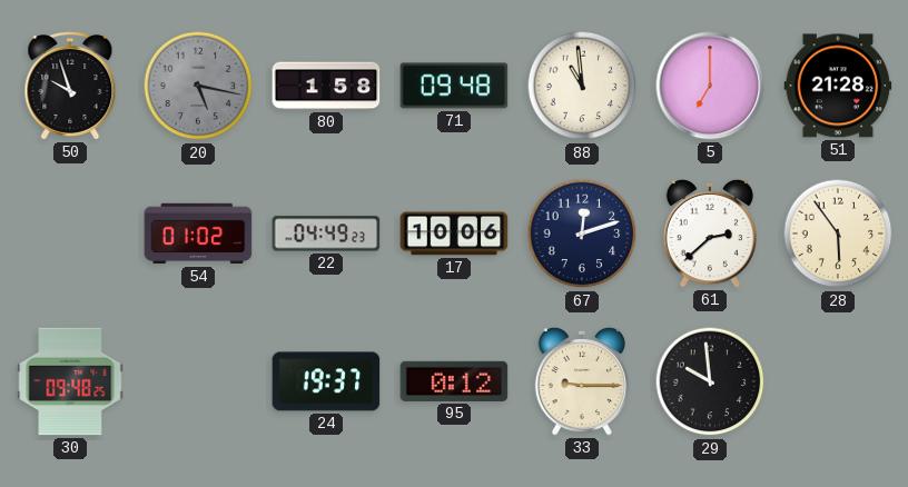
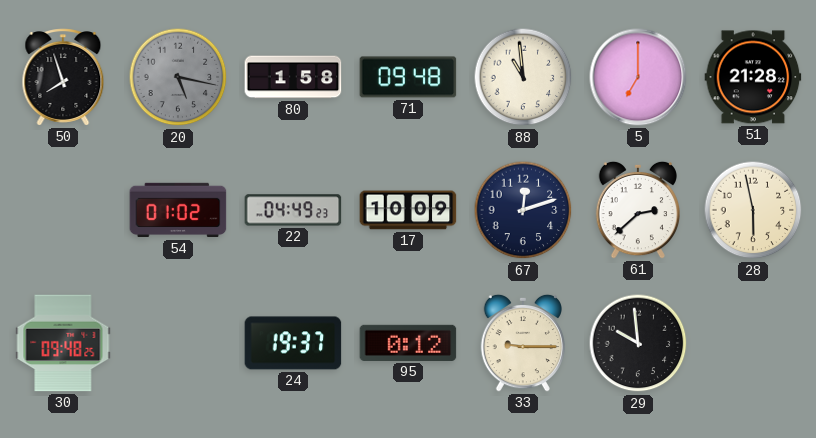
50: 9:57 -> 7:57 (63, 77)
17: 10:06 -> 10:09 (408, 210)
28: 5:54 -> 5:58 (753, 210)
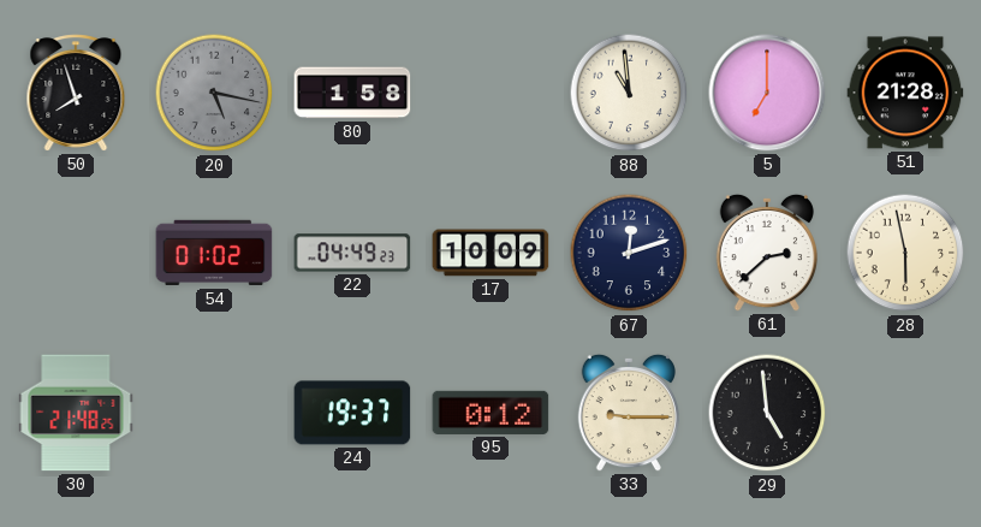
71: 09:48 -> none (408, 77)
30: 09:48 -> 21:48 (76, 413)
29: 9:59 -> 4:59 (767, 413)
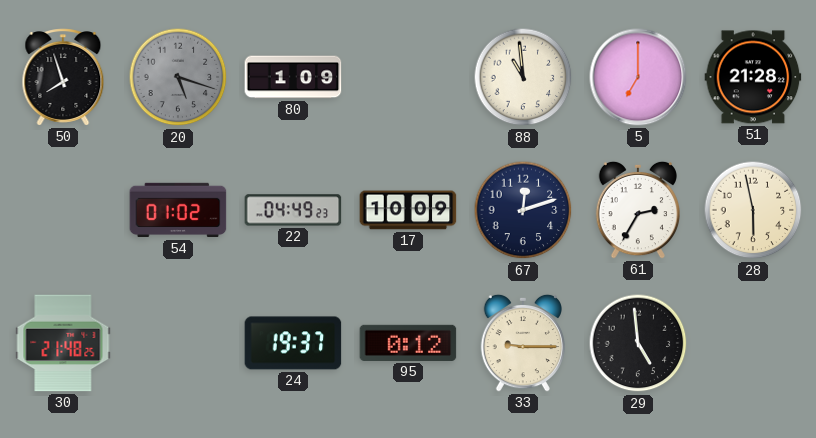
20: 5:17 -> 5:18 (178, 77)
80: 1:58 -> 1:09 (293, 77)
61: 2:38 -> 2:35 (637, 210)
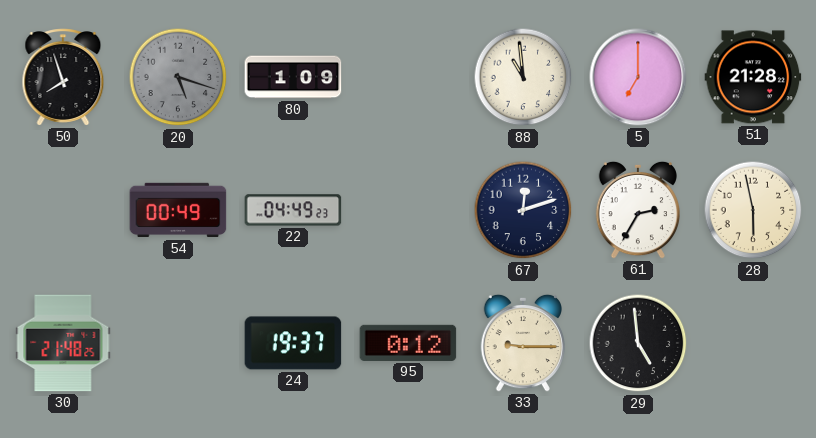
54: 01:02 -> 00:49 (178, 210)
17: 10:09 -> none (408, 210)
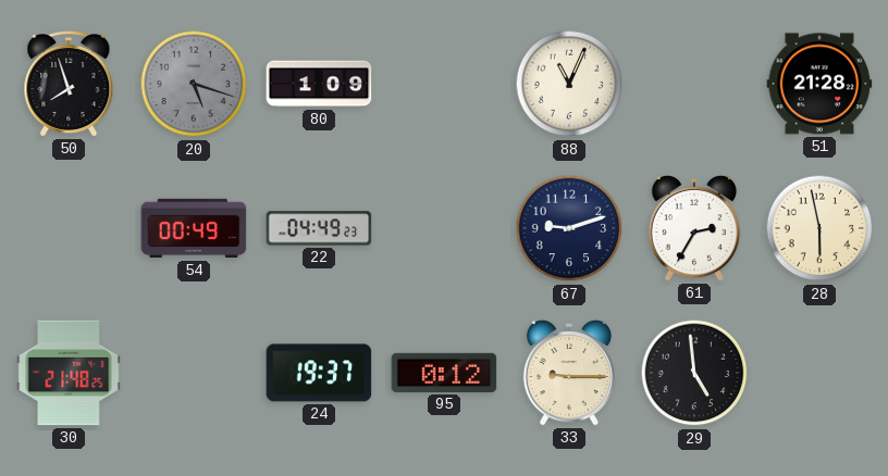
88: 10:59 -> 11:04 (569, 84)
5: 7:00 -> none (638, 77)
67: 12:12 -> 9:12 (569, 228)
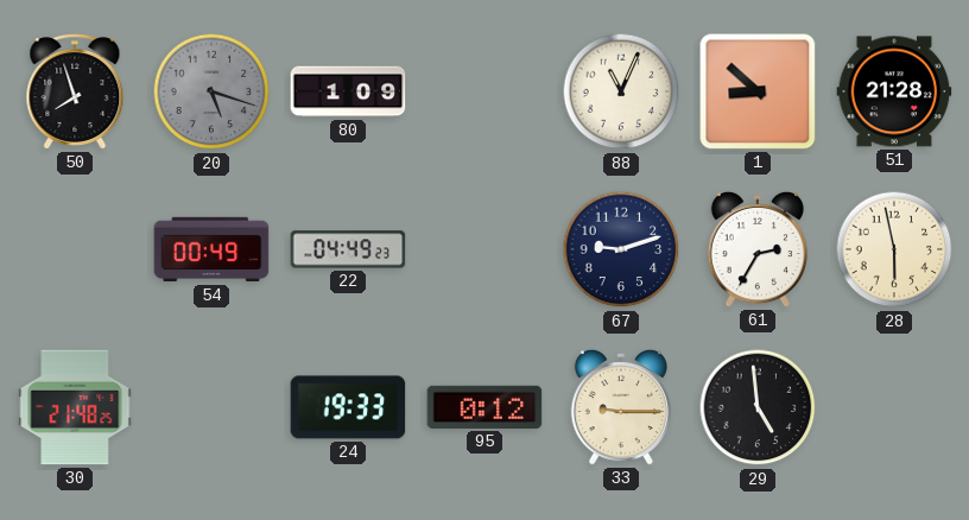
1: none -> 8:52 (758, 91)
24: 19:37 -> 19:33 (348, 407)
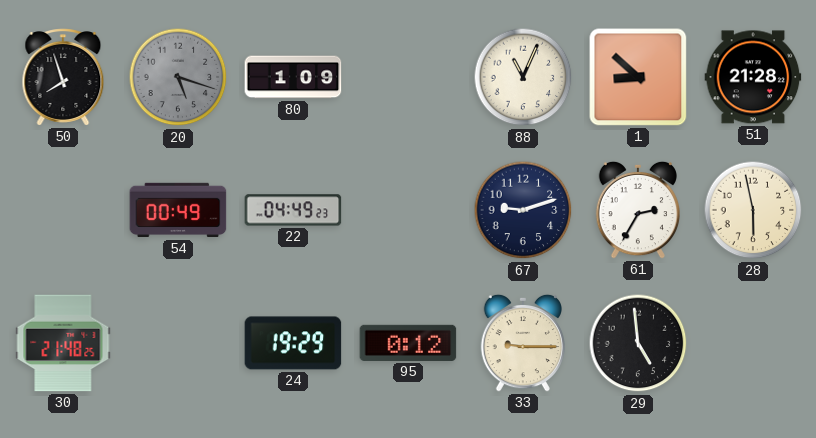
24: 19:33 -> 19:29 (293, 343)
